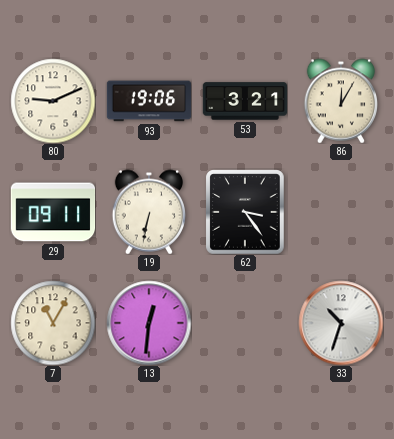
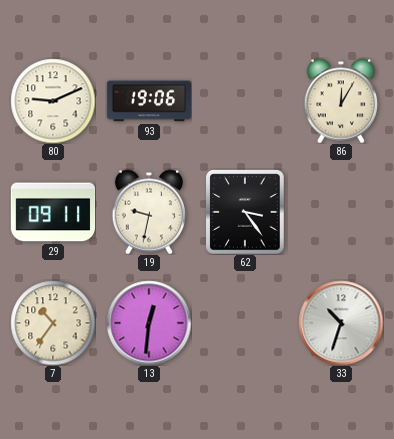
53: 3:21 -> none (245, 101)
19: 6:32 -> 9:32 (148, 212)
7: 11:05 -> 10:36 (53, 323)
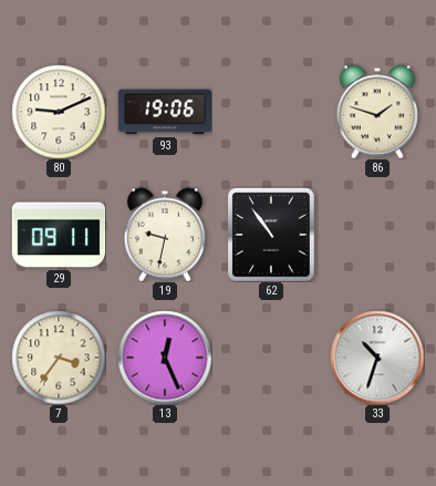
86: 12:05 -> 1:48 (376, 112)
62: 3:24 -> 10:54 (271, 235)
7: 10:36 -> 3:36 (59, 358)
13: 12:31 -> 12:26 (165, 358)
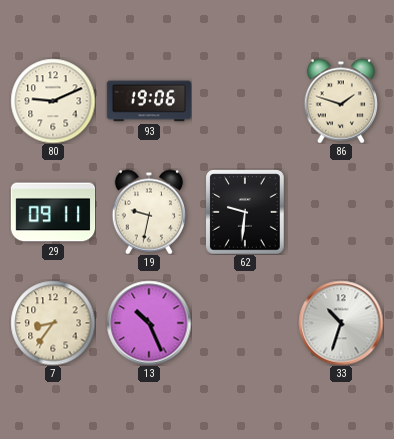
62: 10:54 -> 9:31 (245, 212)
7: 3:36 -> 8:36 (53, 323)
13: 12:26 -> 10:26 (149, 323)
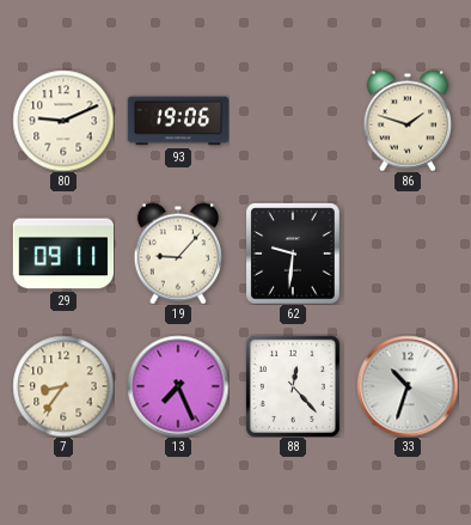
19: 9:32 -> 9:07 (177, 254)
13: 10:26 -> 7:26 (178, 386)
88: none -> 12:23 (293, 386)
